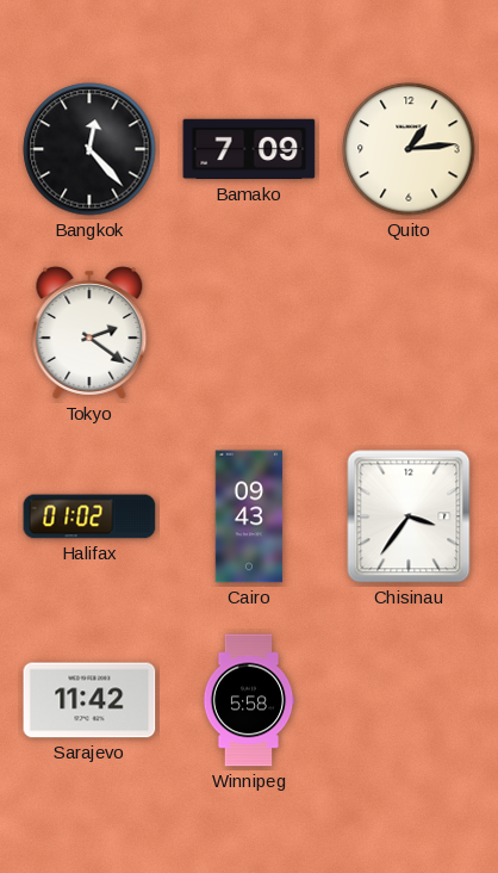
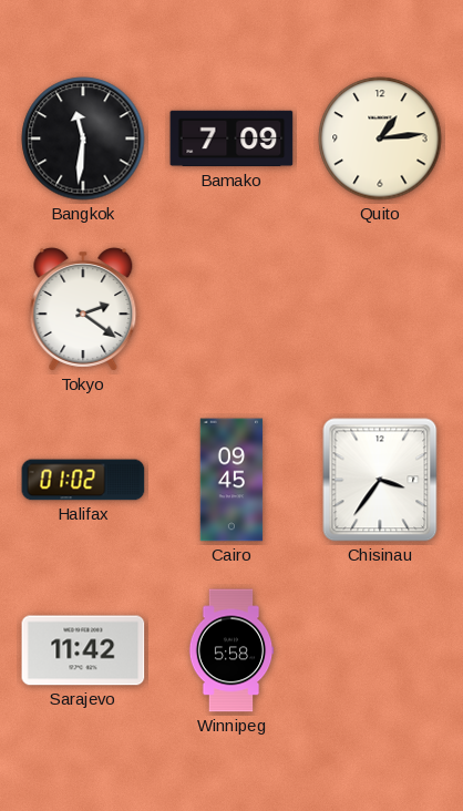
Bangkok: 12:23 -> 11:31 (83, 138)
Cairo: 09:43 -> 09:45 (231, 480)
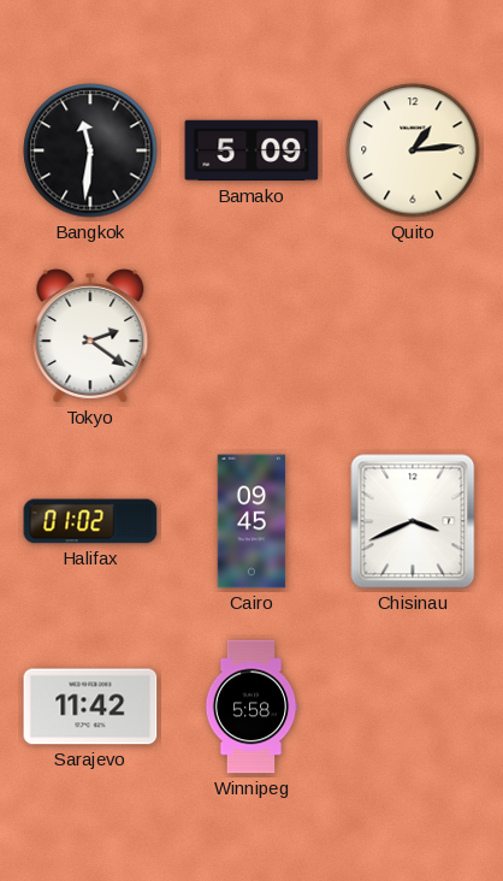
Bamako: 7:09 -> 5:09 (251, 150)
Chisinau: 3:36 -> 3:41 (413, 521)
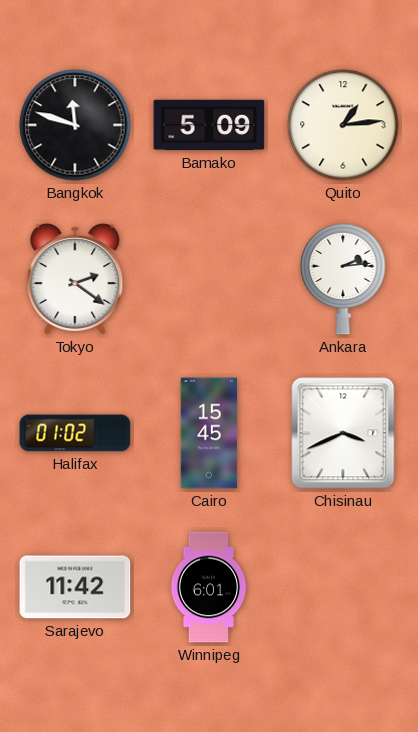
Bangkok: 11:31 -> 11:48 (75, 125)
Ankara: none -> 2:14 (343, 279)
Cairo: 09:45 -> 15:45 (209, 433)
Winnipeg: 5:58 -> 6:01 (209, 587)
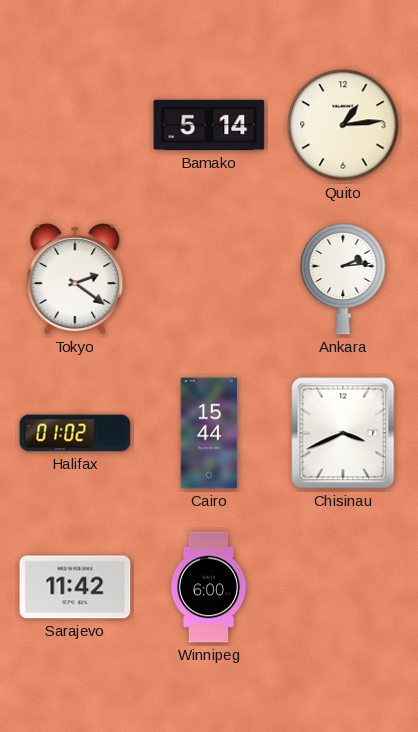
Bangkok: 11:48 -> none (75, 125)
Bamako: 5:09 -> 5:14 (209, 125)
Cairo: 15:45 -> 15:44 (209, 433)
Winnipeg: 6:01 -> 6:00 (209, 587)
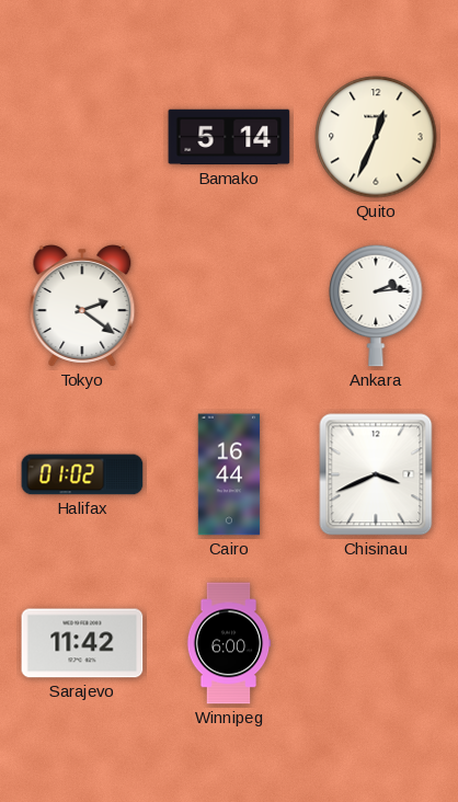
Quito: 1:14 -> 12:34 (376, 137)
Cairo: 15:44 -> 16:44 (229, 474)
